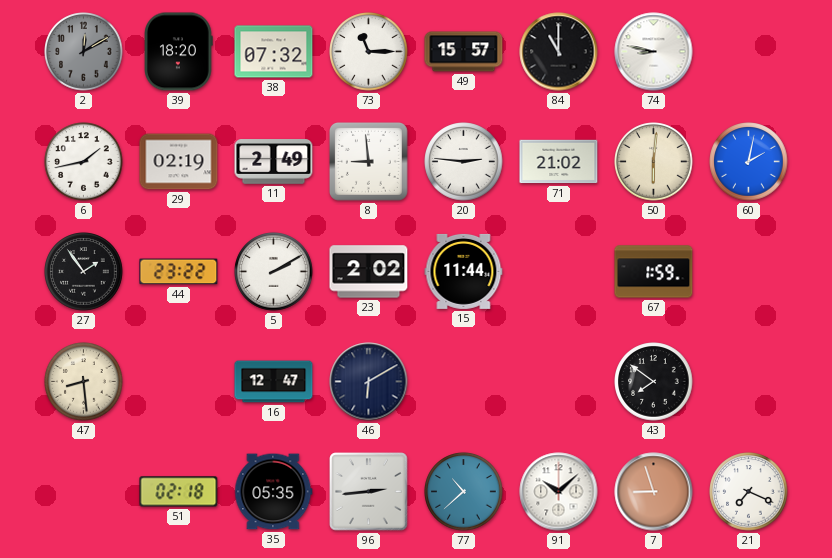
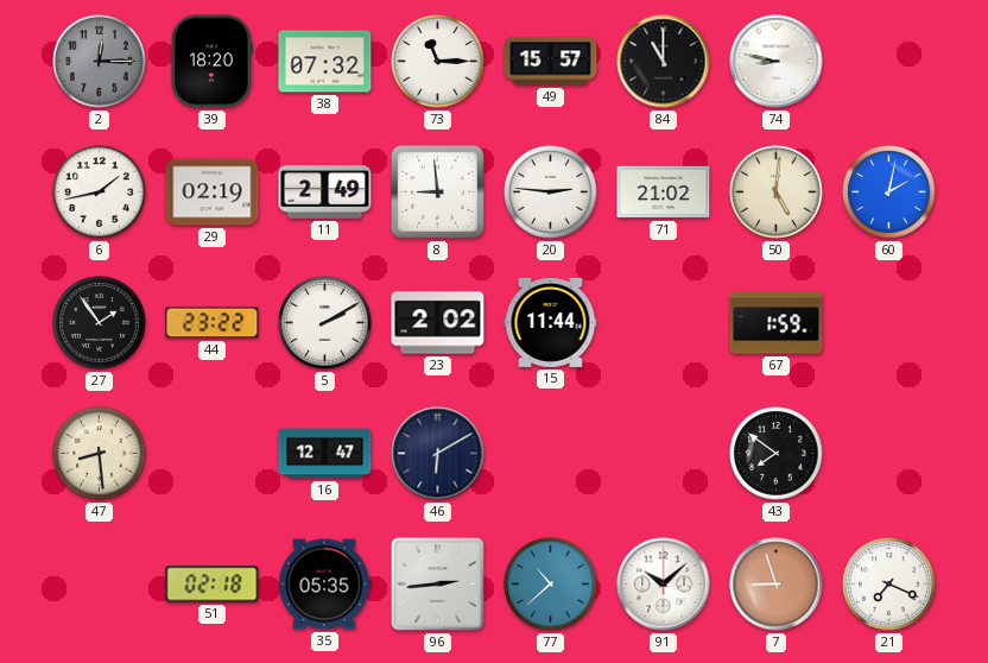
2: 12:10 -> 12:15 (100, 62)
50: 6:01 -> 5:01 (777, 192)
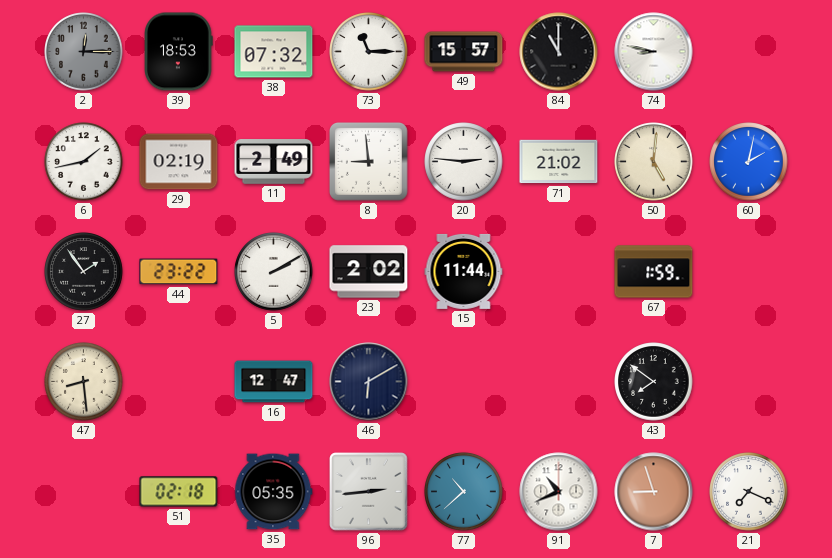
39: 18:20 -> 18:53 (179, 52)
91: 10:08 -> 10:41 (559, 492)
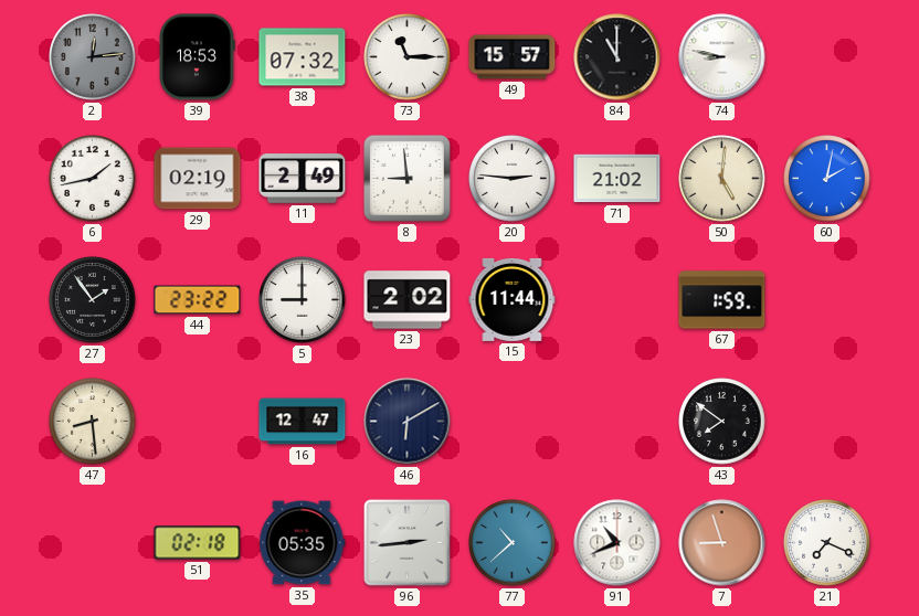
2: 12:15 -> 12:14 (93, 57)
5: 2:10 -> 9:00 (303, 300)
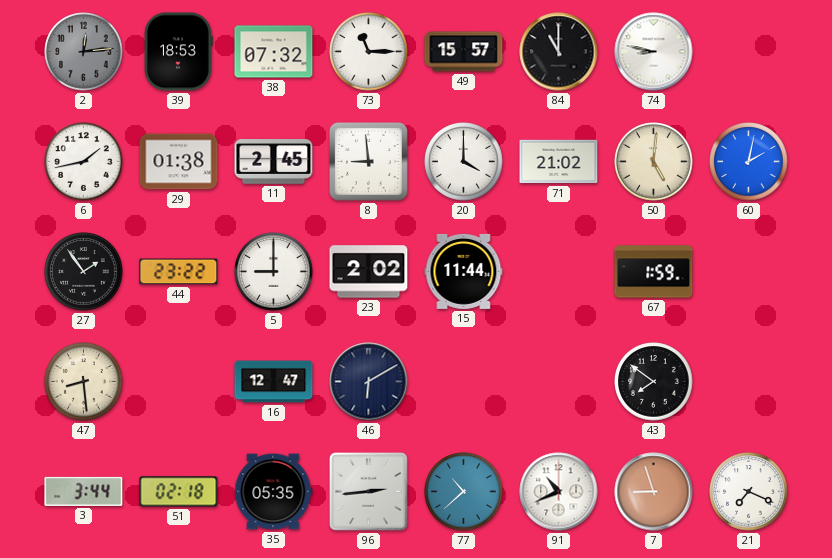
29: 02:19 -> 01:38 (179, 162)
11: 2:49 -> 2:45 (274, 162)
20: 2:46 -> 4:00 (464, 162)
3: none -> 3:44 (84, 491)
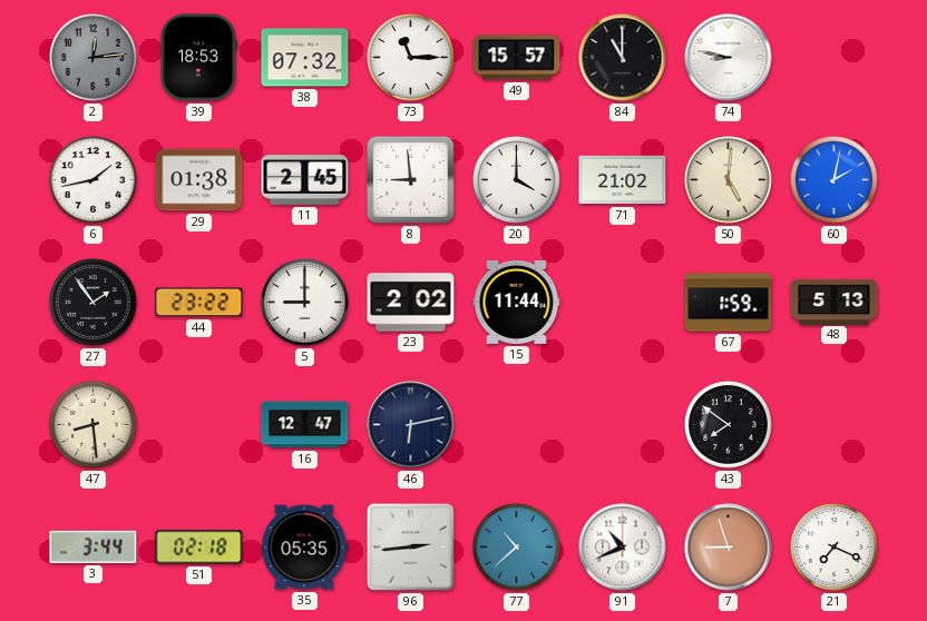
48: none -> 5:13 (835, 302)
46: 6:10 -> 6:13 (411, 425)
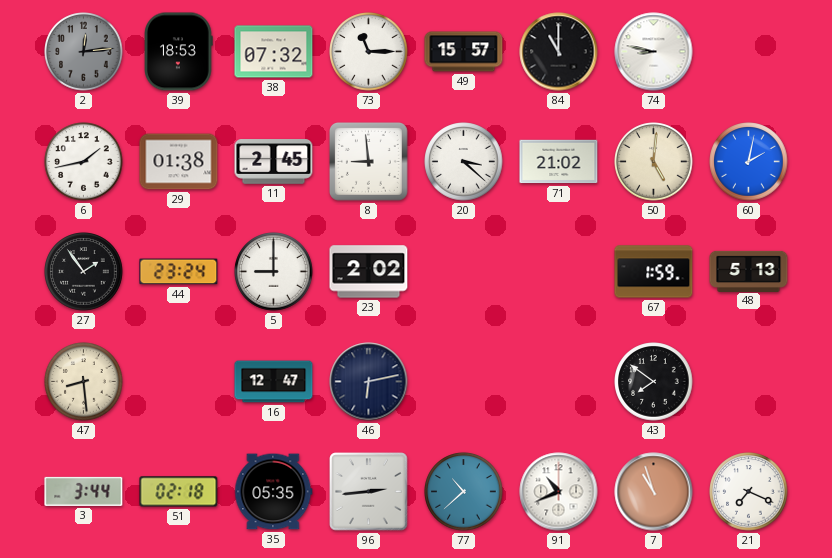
20: 4:00 -> 3:22 (464, 162)
44: 23:22 -> 23:24 (179, 272)
15: 11:44 -> none (517, 302)
7: 8:57 -> 10:57 (654, 492)
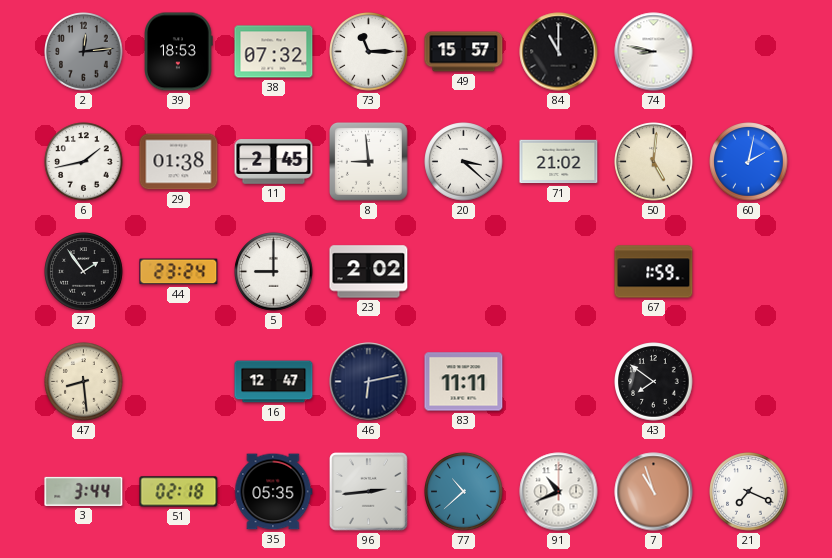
48: 5:13 -> none (749, 271)
83: none -> 11:11 (464, 382)
